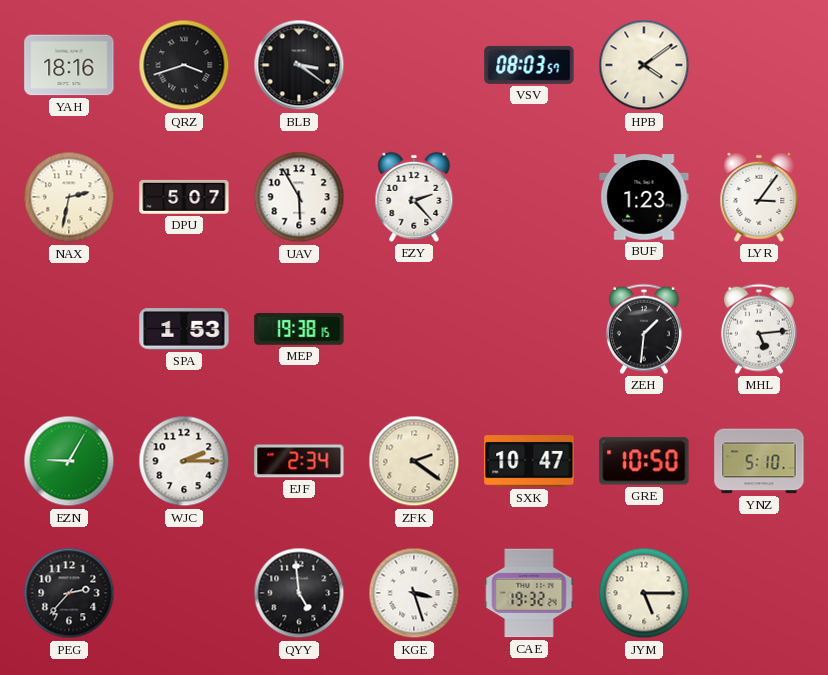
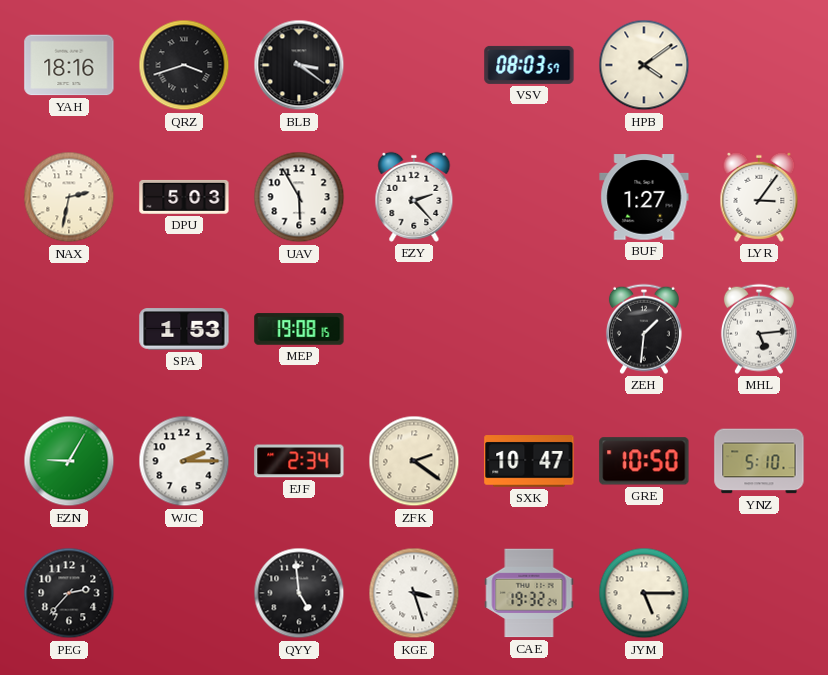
DPU: 5:07 -> 5:03 (184, 197)
BUF: 1:23 -> 1:27 (644, 197)
MEP: 19:38 -> 19:08 (299, 329)
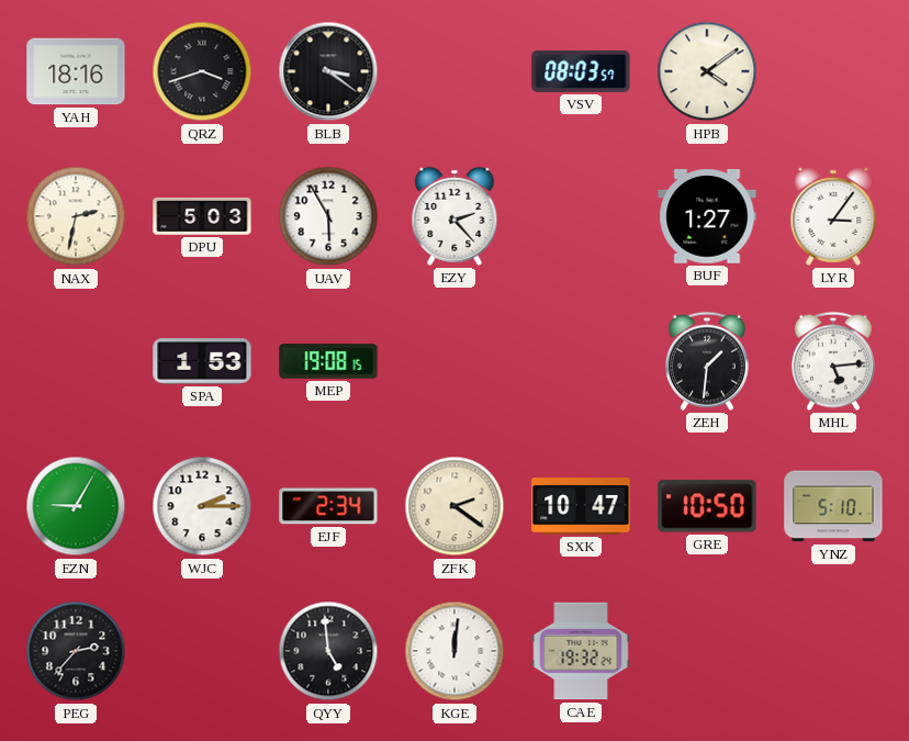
KGE: 3:27 -> 12:01 (454, 651)
JYM: 5:15 -> none (644, 593)
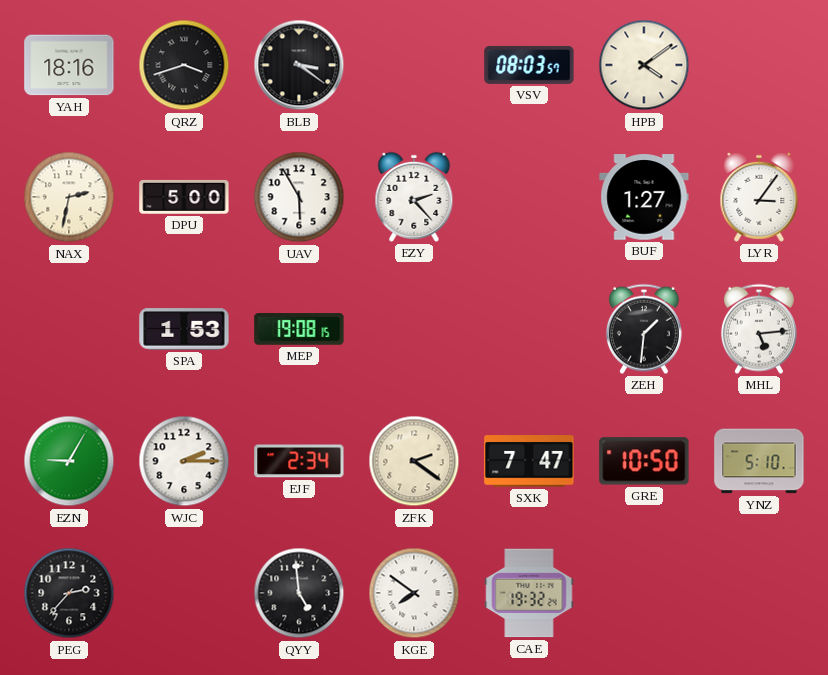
DPU: 5:03 -> 5:00 (184, 197)
SXK: 10:47 -> 7:47 (529, 461)
KGE: 12:01 -> 7:51 (414, 593)
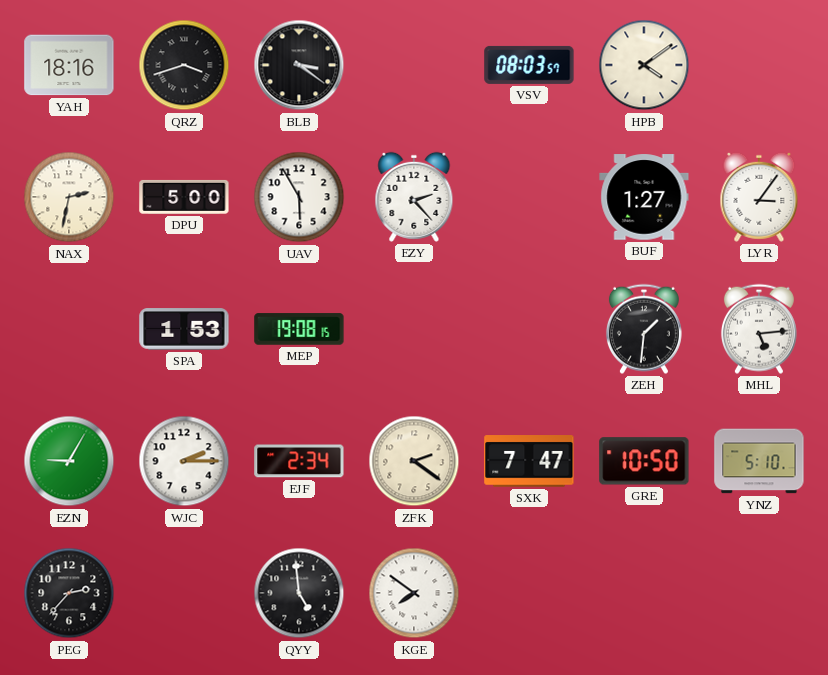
CAE: 19:32 -> none (529, 593)
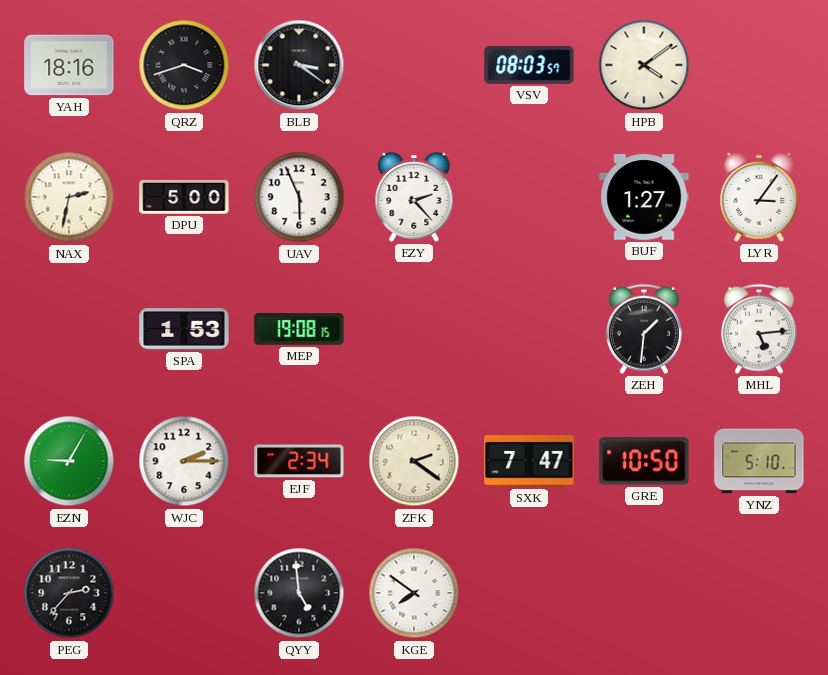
UAV: 5:55 -> 5:56 (299, 197)
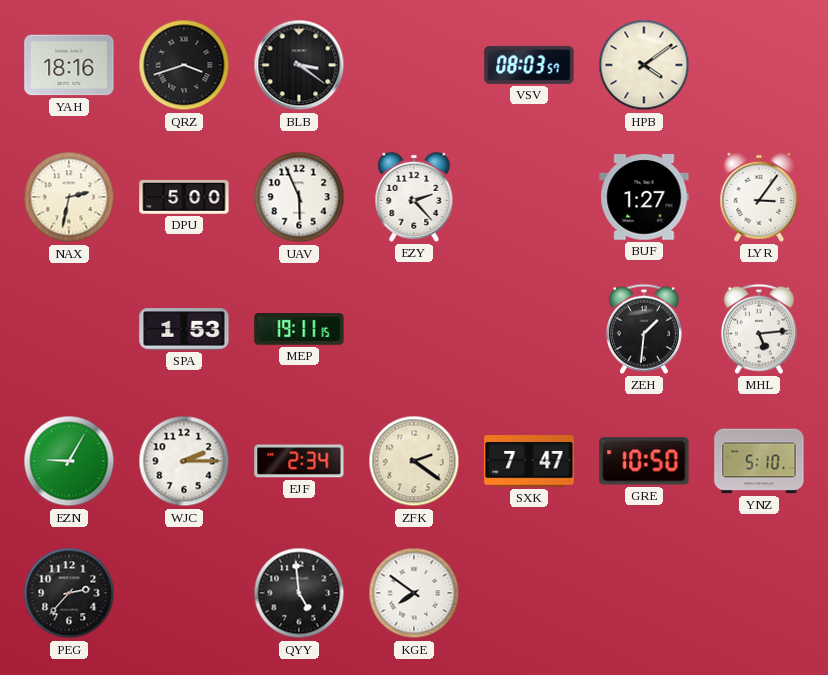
MEP: 19:08 -> 19:11 (299, 329)
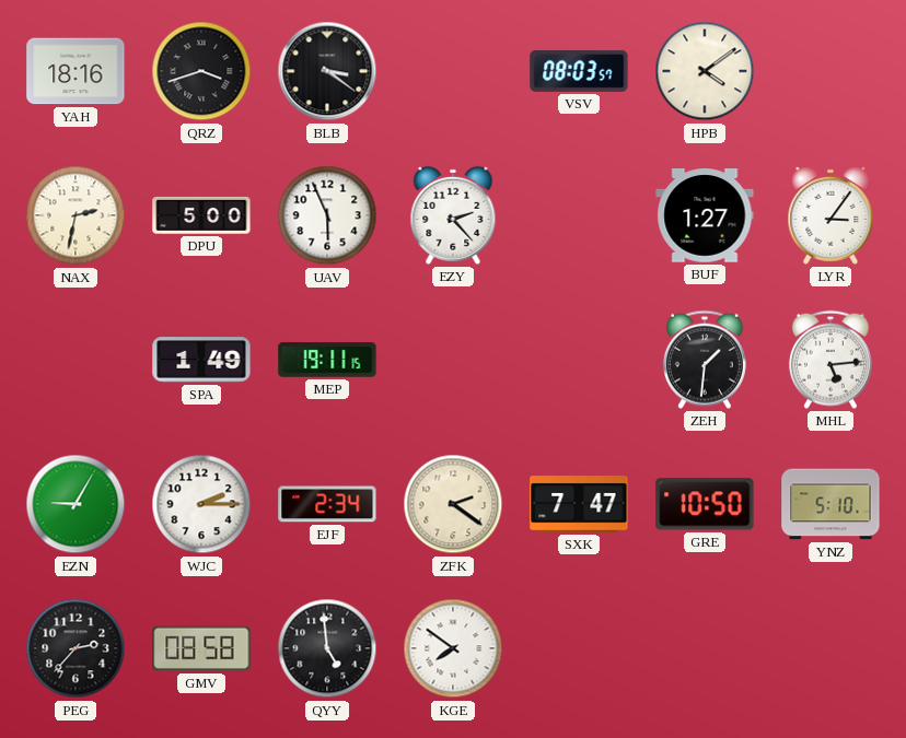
SPA: 1:53 -> 1:49 (201, 360)
GMV: none -> 08:58 (201, 648)
